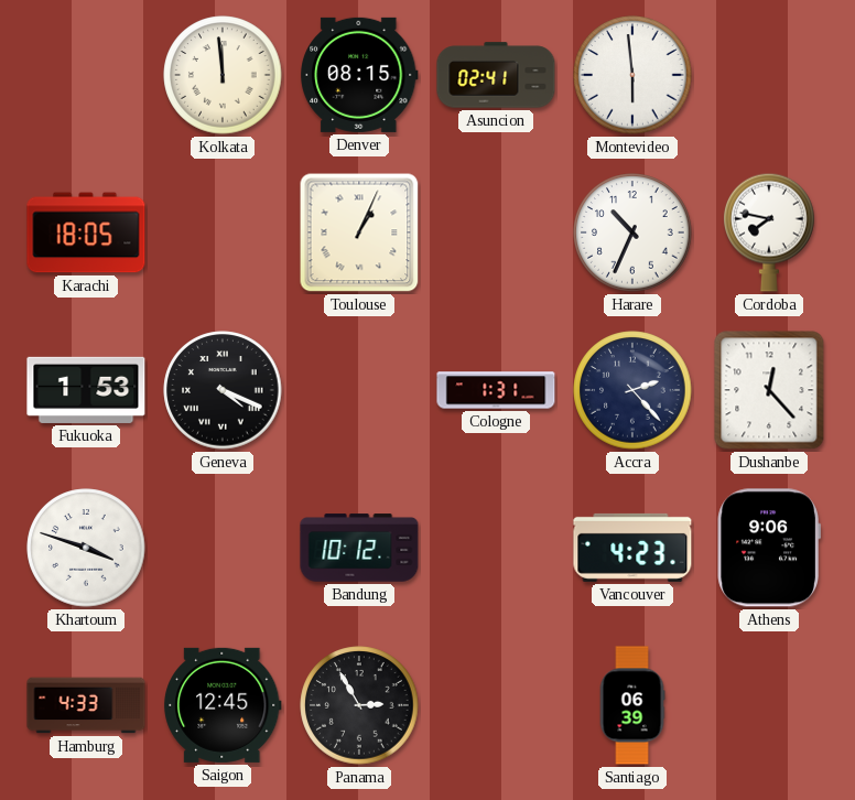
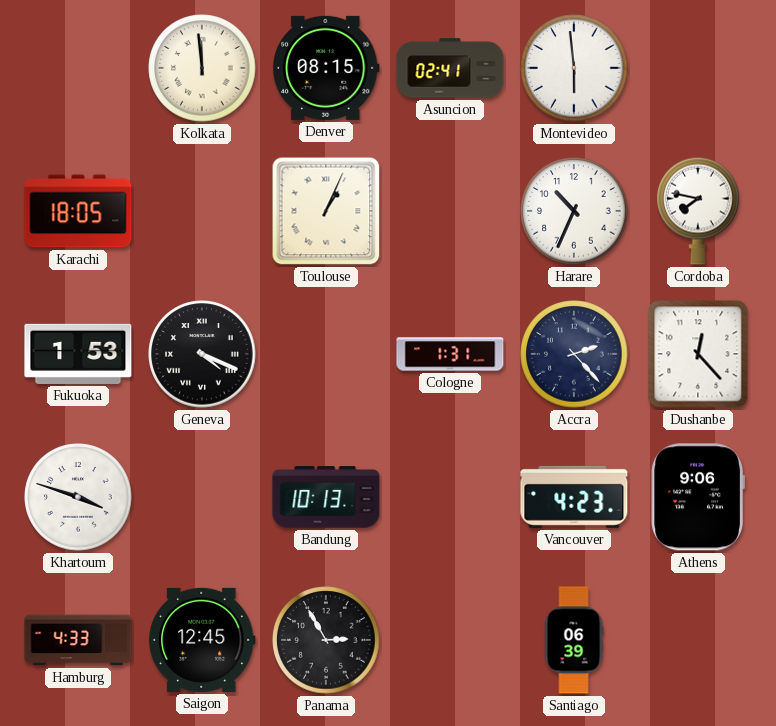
Bandung: 10:12 -> 10:13 (326, 497)
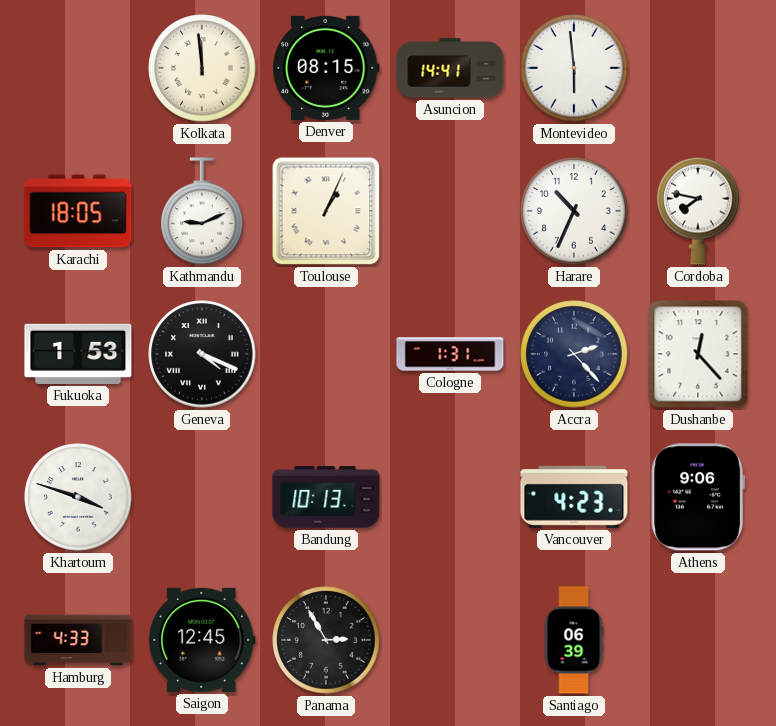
Asuncion: 02:41 -> 14:41 (450, 68)
Kathmandu: none -> 9:11 (202, 212)
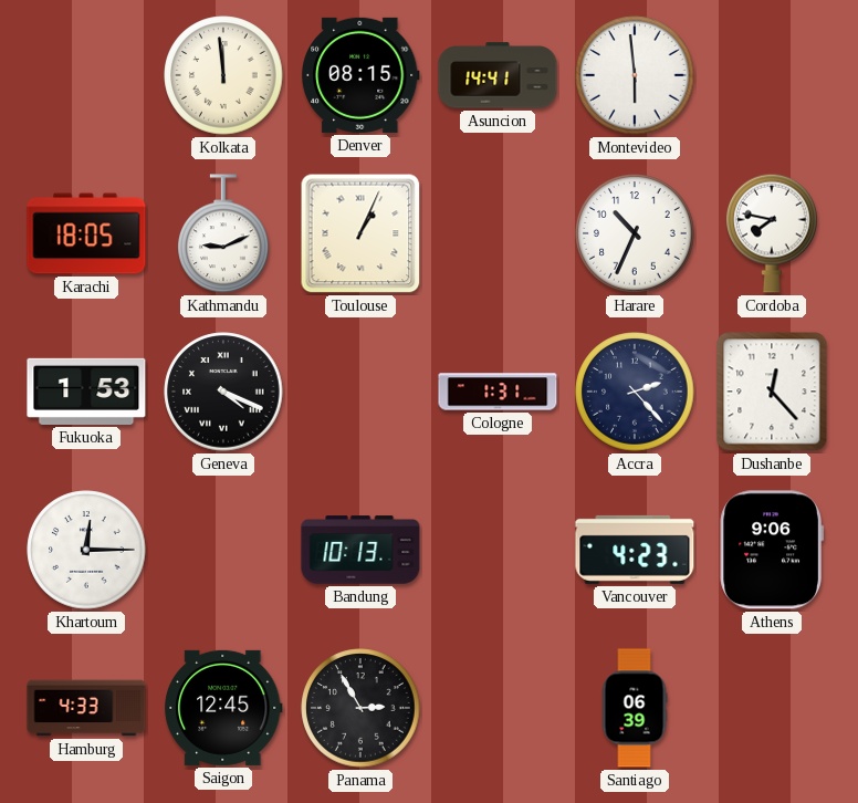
Khartoum: 3:48 -> 12:15 (86, 550)
